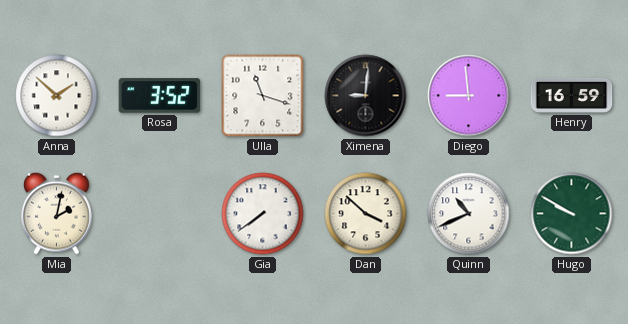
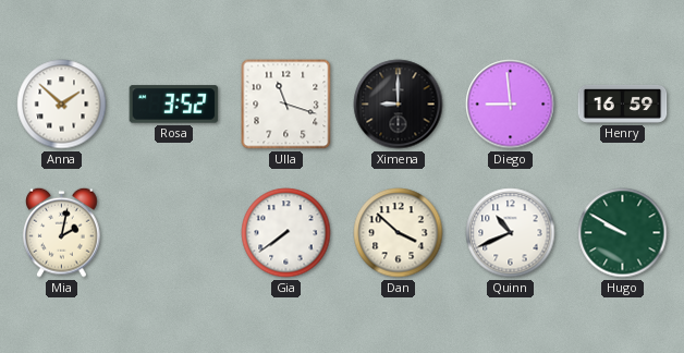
Ximena: 9:01 -> 9:00 (399, 105)
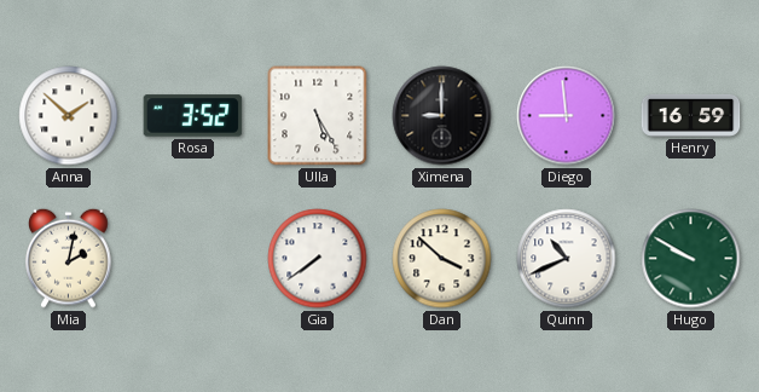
Ulla: 11:18 -> 5:25 (318, 116)
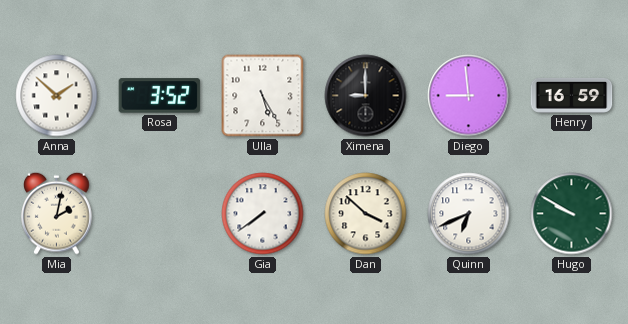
Quinn: 10:41 -> 6:41 (469, 214)
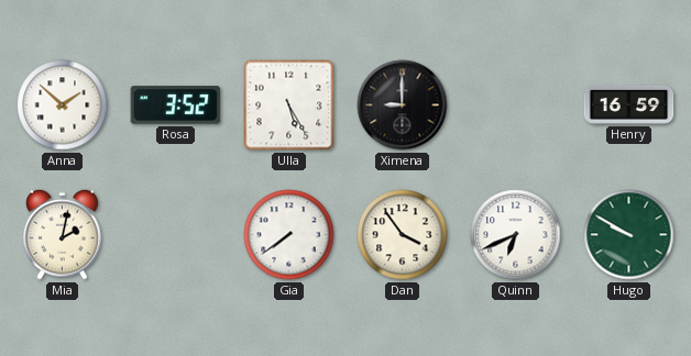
Diego: 8:59 -> none (469, 96)
Dan: 3:52 -> 3:54 (403, 235)
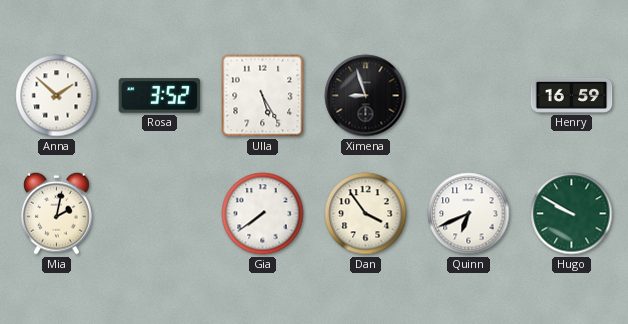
Ximena: 9:00 -> 8:57 (366, 96)
